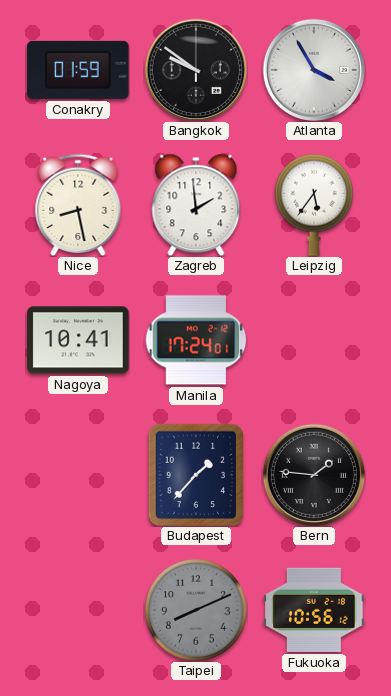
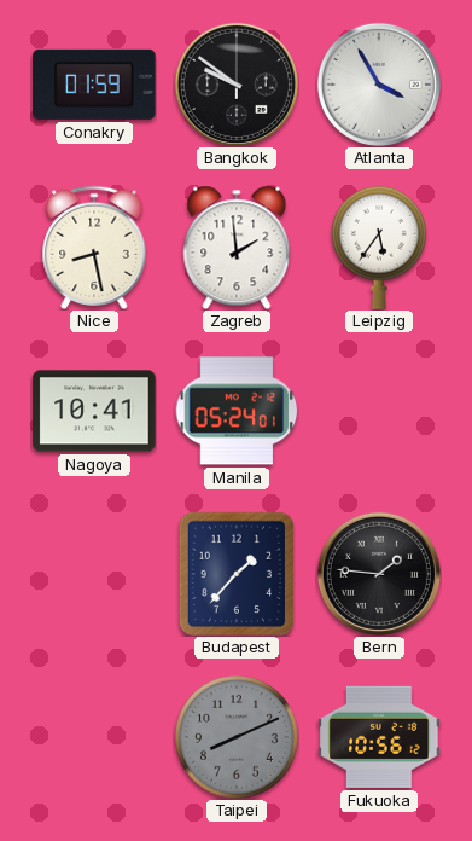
Manila: 17:24 -> 05:24 (237, 411)
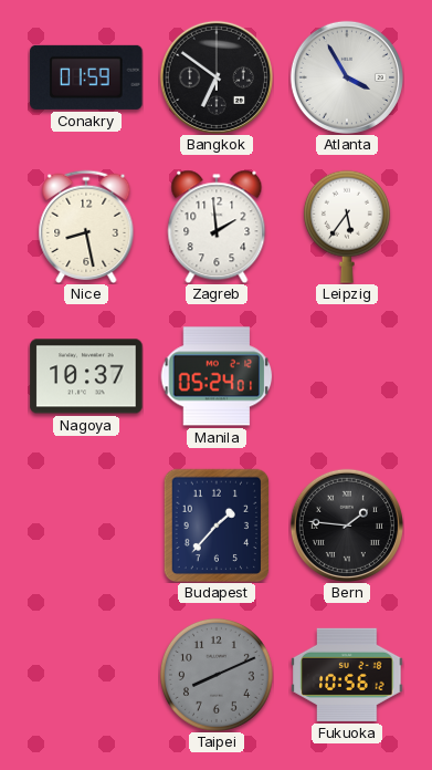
Bangkok: 9:51 -> 6:51 (217, 77)
Nagoya: 10:41 -> 10:37 (86, 376)
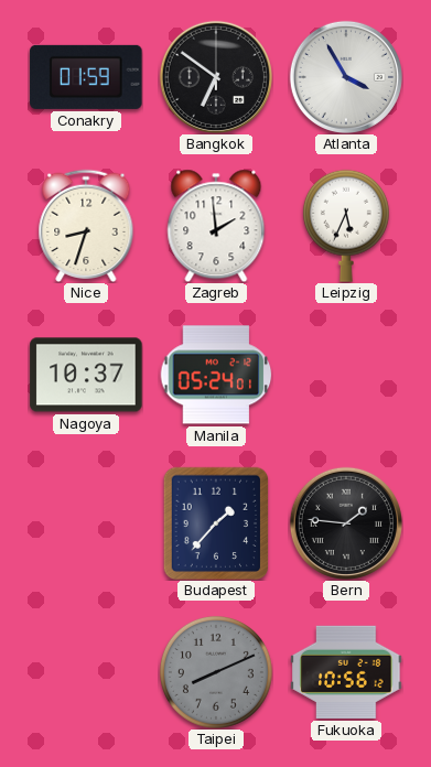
Nice: 8:28 -> 8:33 (86, 226)
Leipzig: 5:36 -> 5:34 (346, 226)
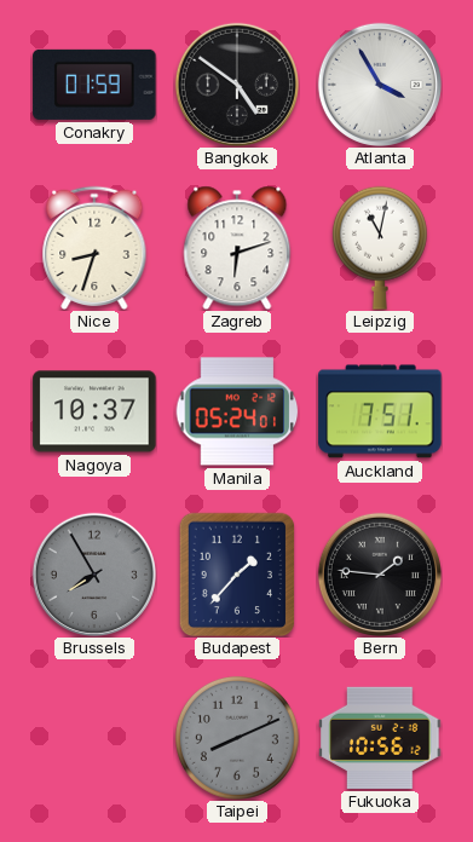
Bangkok: 6:51 -> 4:51 (237, 85)
Zagreb: 1:59 -> 6:12 (237, 248)
Leipzig: 5:34 -> 11:02 (380, 248)
Auckland: none -> 7:51 (380, 411)
Brussels: none -> 7:55 (94, 575)
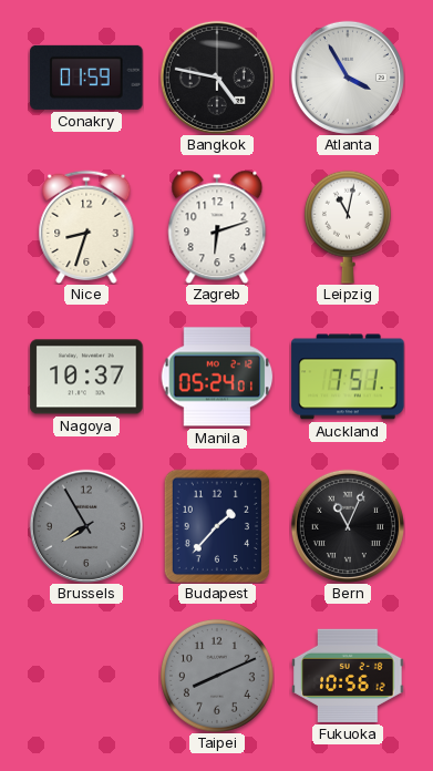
Bangkok: 4:51 -> 4:47 (217, 78)
Bern: 1:46 -> 11:04 (348, 526)
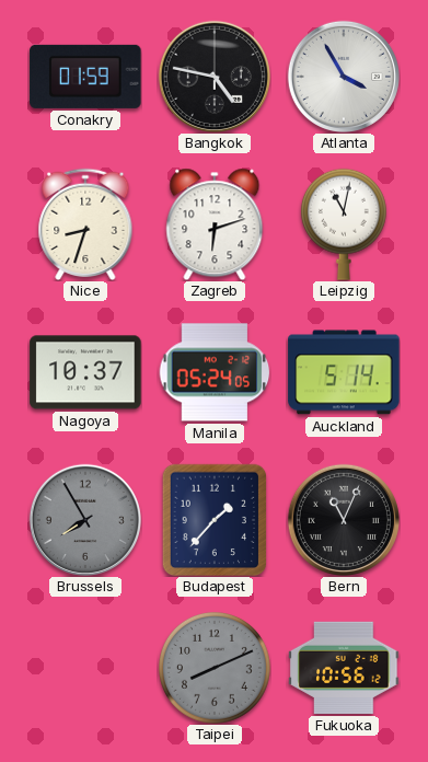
Manila: 05:24:01 -> 05:24:05 (215, 372)
Auckland: 7:51 -> 5:14 (344, 372)
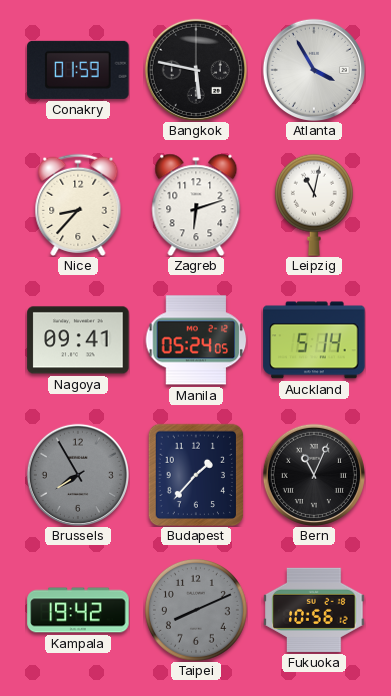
Bangkok: 4:47 -> 5:47 (196, 70)
Nice: 8:33 -> 8:37 (78, 205)
Nagoya: 10:37 -> 09:41 (78, 340)
Kampala: none -> 19:42 (78, 610)
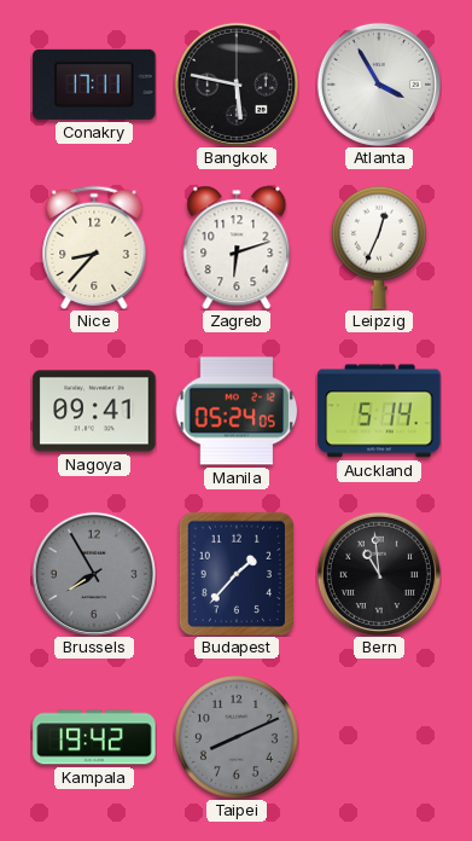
Conakry: 01:59 -> 17:11 (94, 85)
Leipzig: 11:02 -> 12:34 (379, 248)
Bern: 11:04 -> 10:59 (379, 574)
Fukuoka: 10:56 -> none (314, 610)
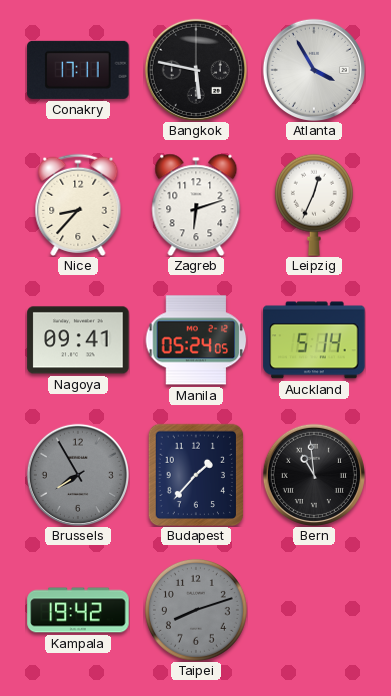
Taipei: 8:11 -> 8:12 (196, 610)
